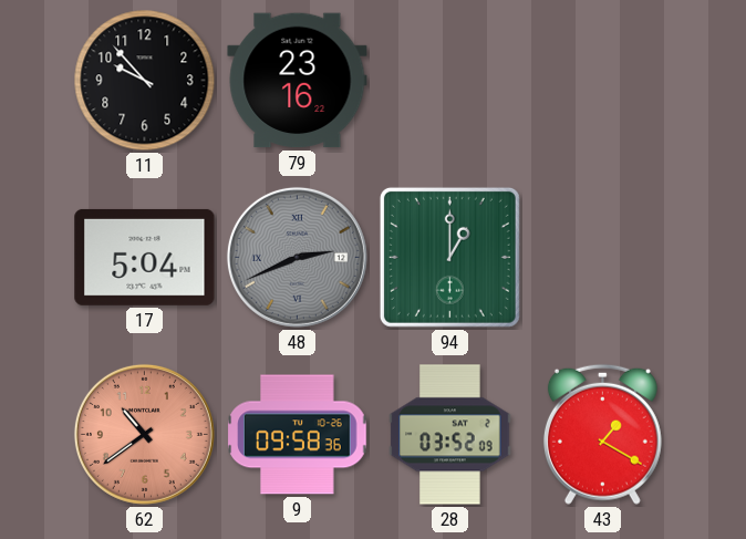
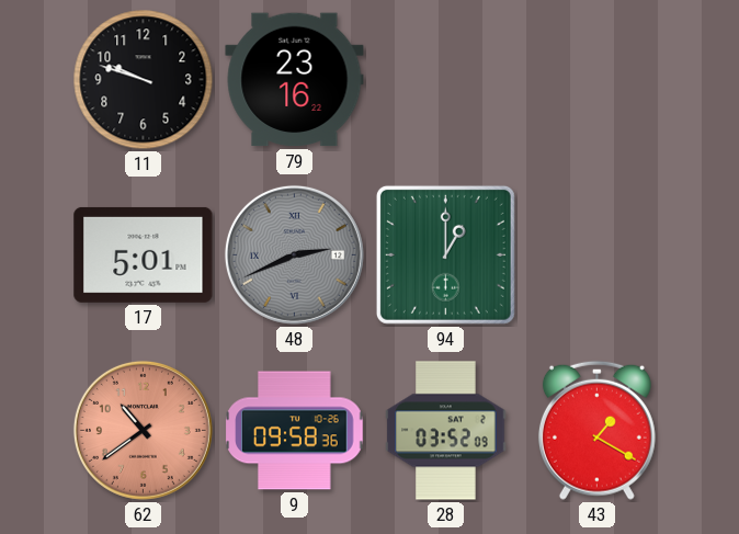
11: 9:53 -> 9:48 (144, 80)
17: 5:04 -> 5:01 (144, 254)
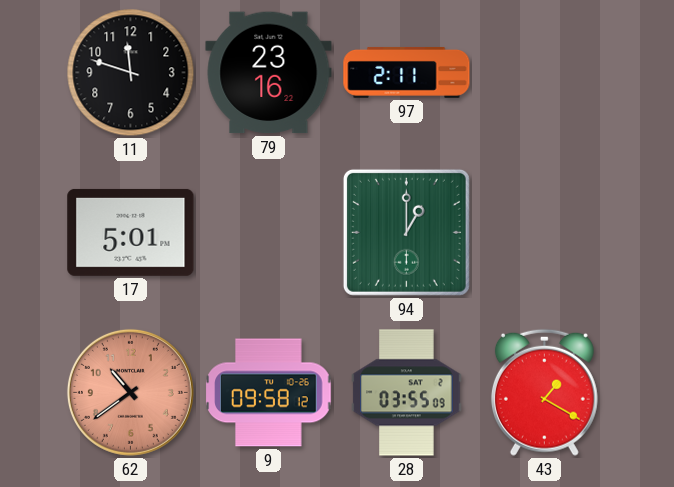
11: 9:48 -> 11:48 (131, 73)
97: none -> 2:11 (407, 72)
48: 2:41 -> none (294, 254)
9: 09:58:36 -> 09:58:12 (269, 393)
28: 03:52 -> 03:55 (407, 393)
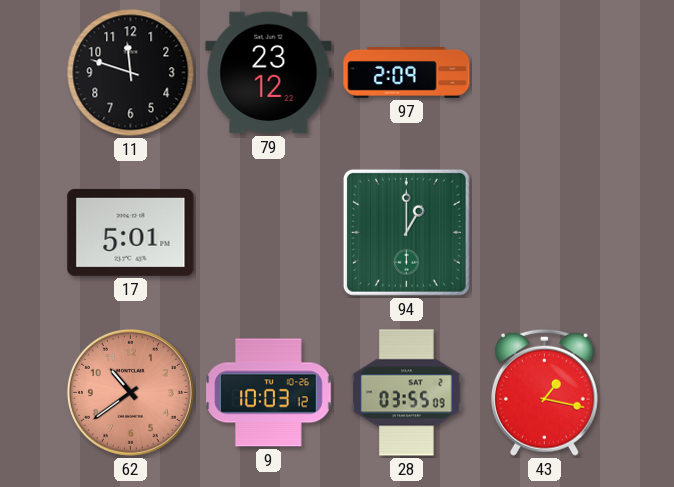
79: 23:16 -> 23:12 (269, 73)
97: 2:11 -> 2:09 (407, 72)
9: 09:58 -> 10:03 (269, 393)
43: 1:20 -> 1:17 (544, 392)
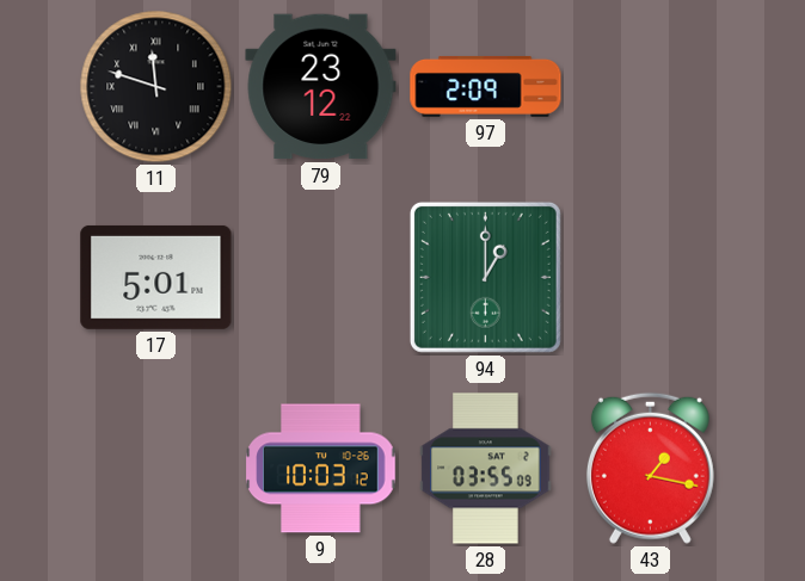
11 numerals: Arabic -> Roman (156, 87)
62: 10:39 -> none (130, 392)
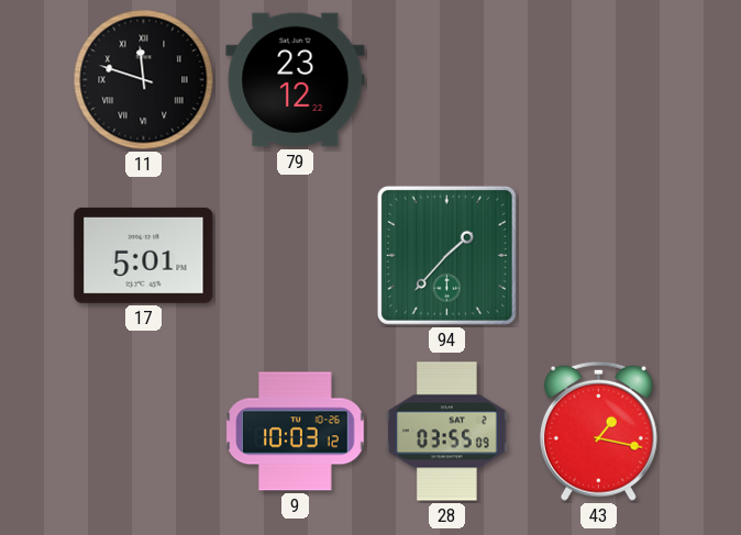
97: 2:09 -> none (486, 86)
94: 1:00 -> 1:37 (446, 255)
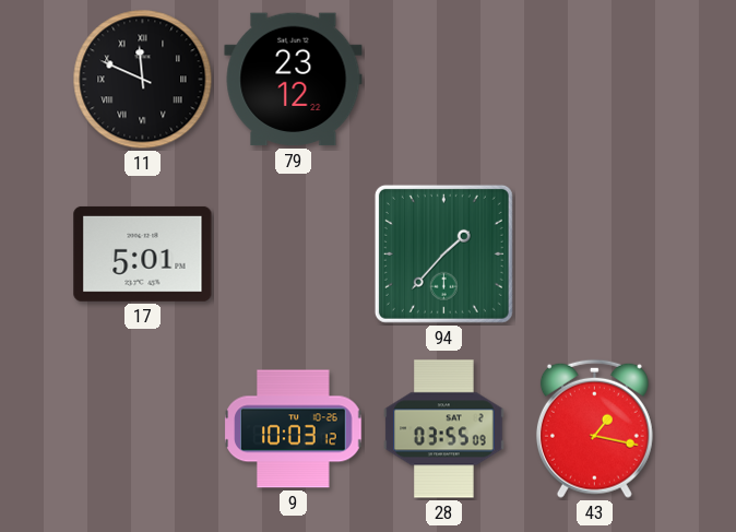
11: 11:48 -> 11:49 (143, 80)
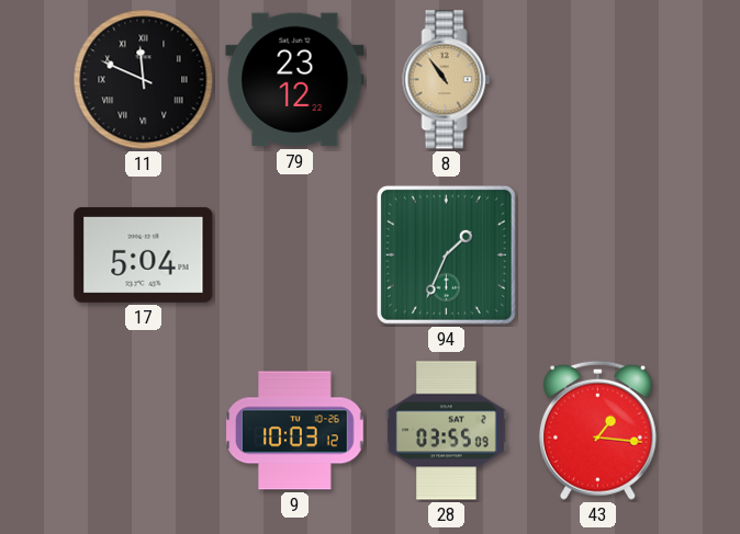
8: none -> 10:54 (447, 80)
17: 5:01 -> 5:04 (144, 254)
94: 1:37 -> 1:34 (446, 254)
43: 1:17 -> 1:16 (597, 430)
